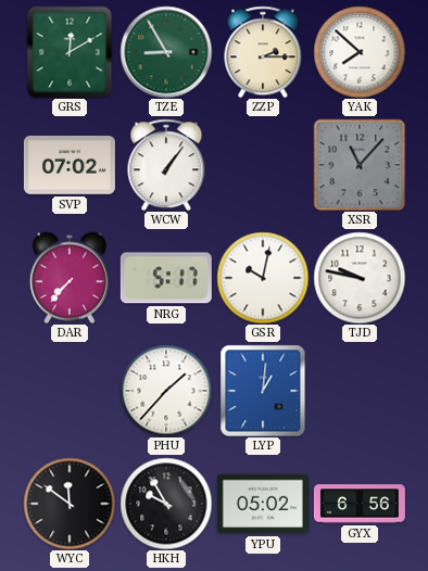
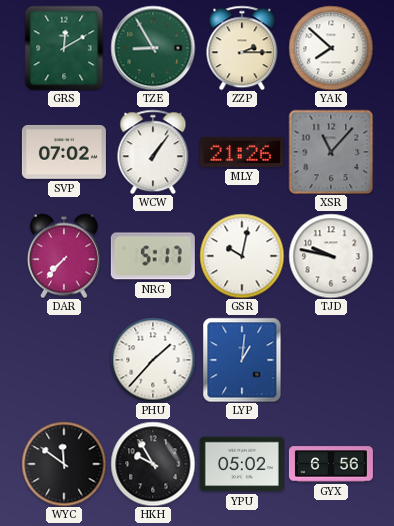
MLY: none -> 21:26 (242, 152)
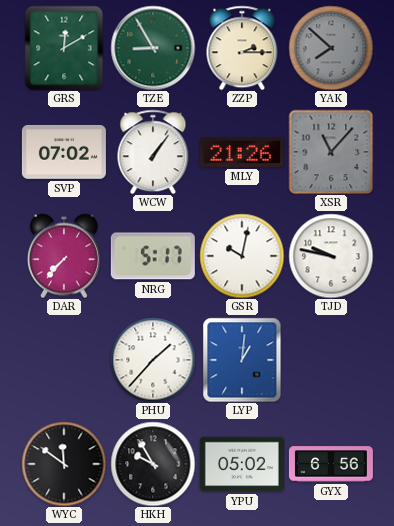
YAK dial: white -> grey (331, 48)
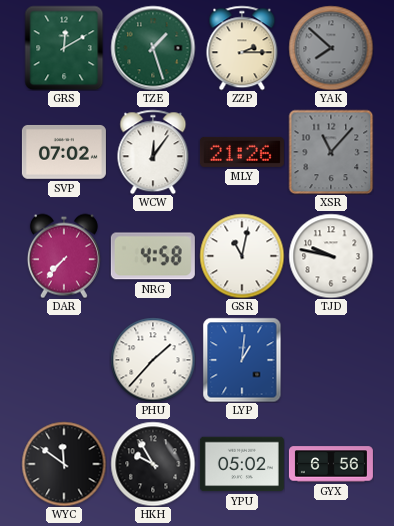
TZE: 8:55 -> 1:27 (153, 48)
WCW: 1:06 -> 12:06 (153, 152)
NRG: 5:17 -> 4:58 (153, 256)
GSR: 10:02 -> 11:02 (242, 256)
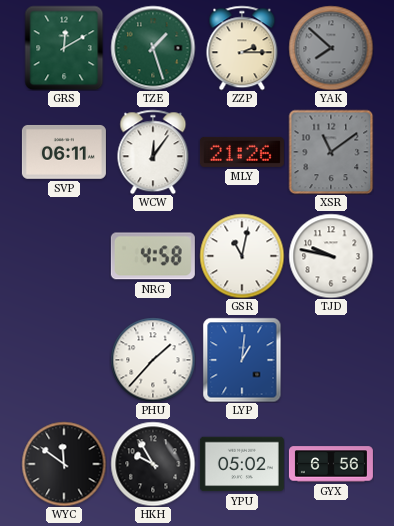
SVP: 07:02 -> 06:11 (64, 152)
XSR: 11:07 -> 11:09 (331, 152)
DAR: 7:37 -> none (64, 256)
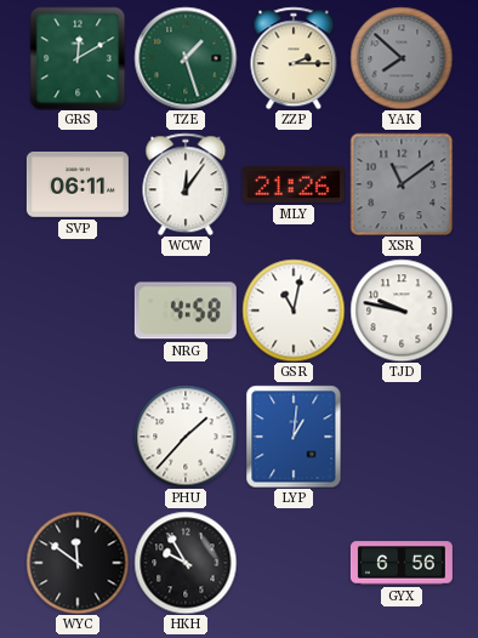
YPU: 05:02 -> none (242, 464)
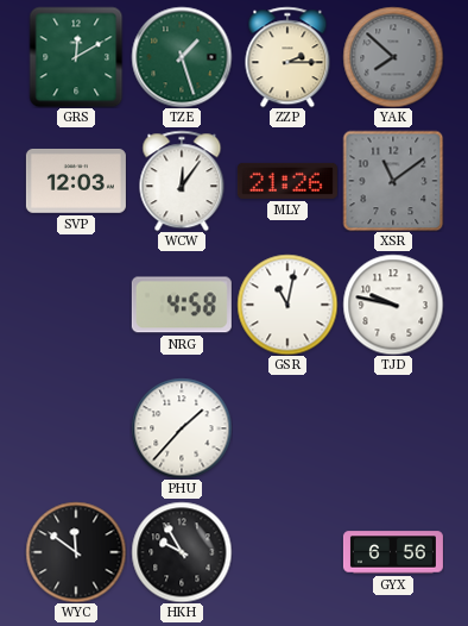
SVP: 06:11 -> 12:03 (76, 181)
LYP: 1:01 -> none (294, 437)
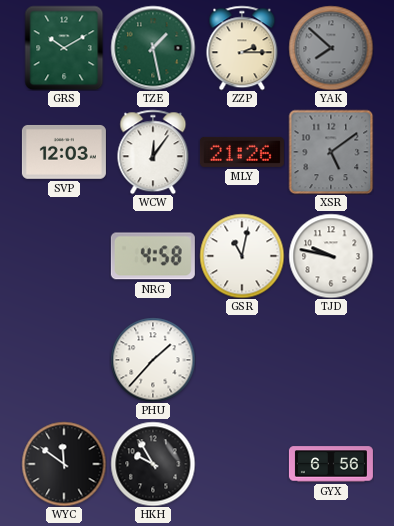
GRS: 12:10 -> 10:10 (64, 48)
TZE: 1:27 -> 1:28 (153, 48)
XSR: 11:09 -> 5:09 (331, 152)
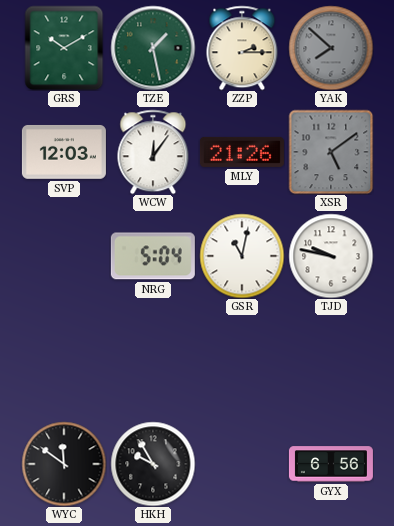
NRG: 4:58 -> 5:04 (153, 256)
PHU: 1:37 -> none (153, 360)
